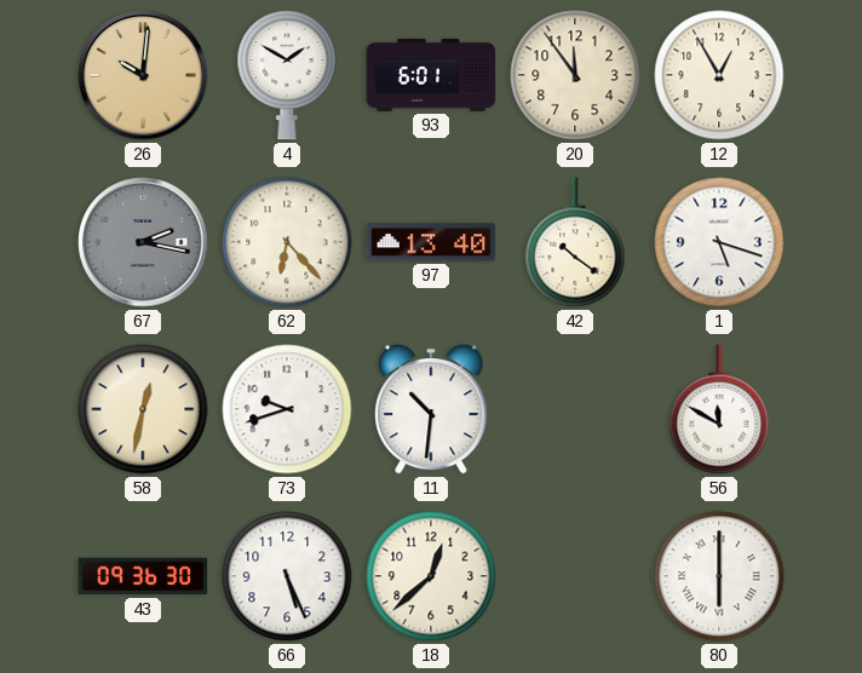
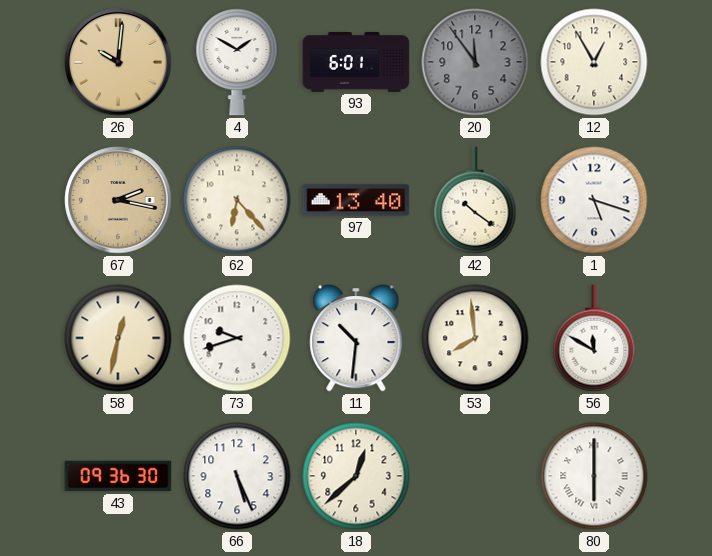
20 dial: cream -> grey (475, 62)
67 dial: grey -> champagne (118, 200)
53: none -> 7:59 (475, 338)
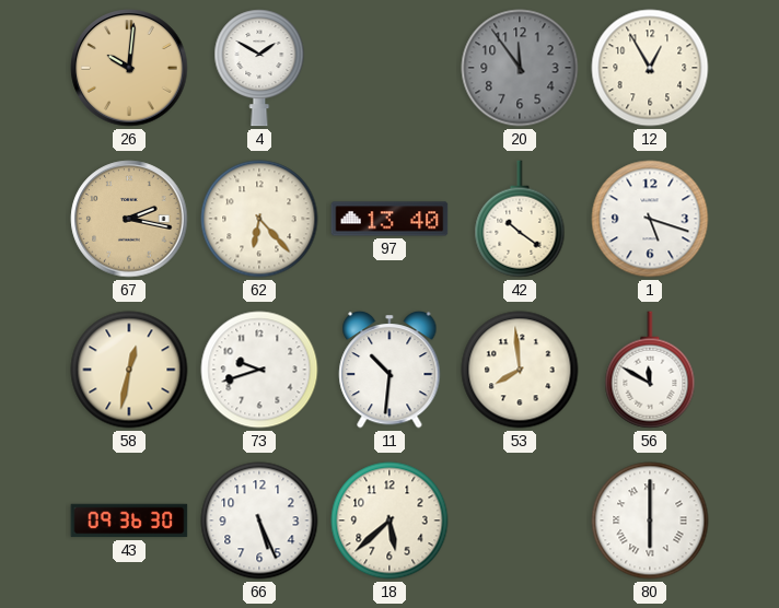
93: 6:01 -> none (356, 62)
18: 12:38 -> 5:38 (389, 521)
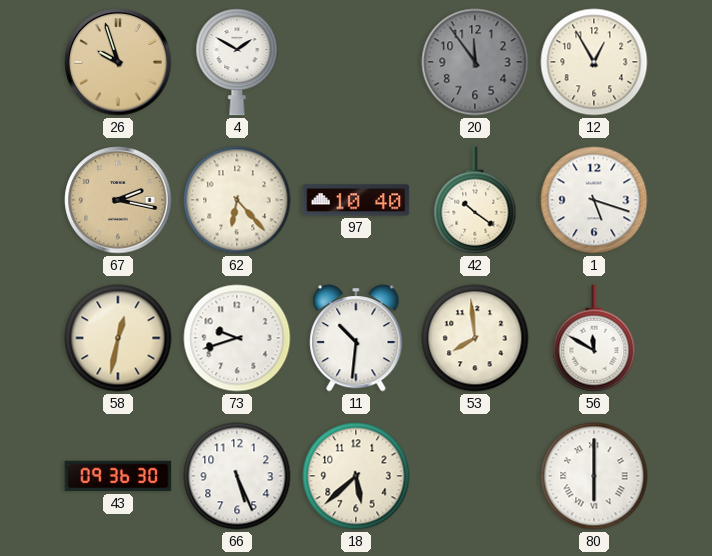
26: 10:01 -> 9:57 (118, 62)
97: 13:40 -> 10:40 (356, 200)
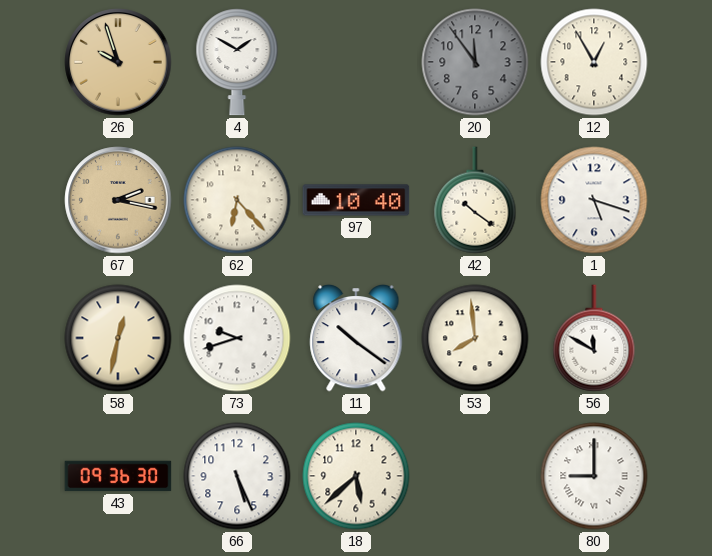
11: 10:31 -> 10:21 (356, 338)
80: 6:00 -> 9:00 (594, 476)
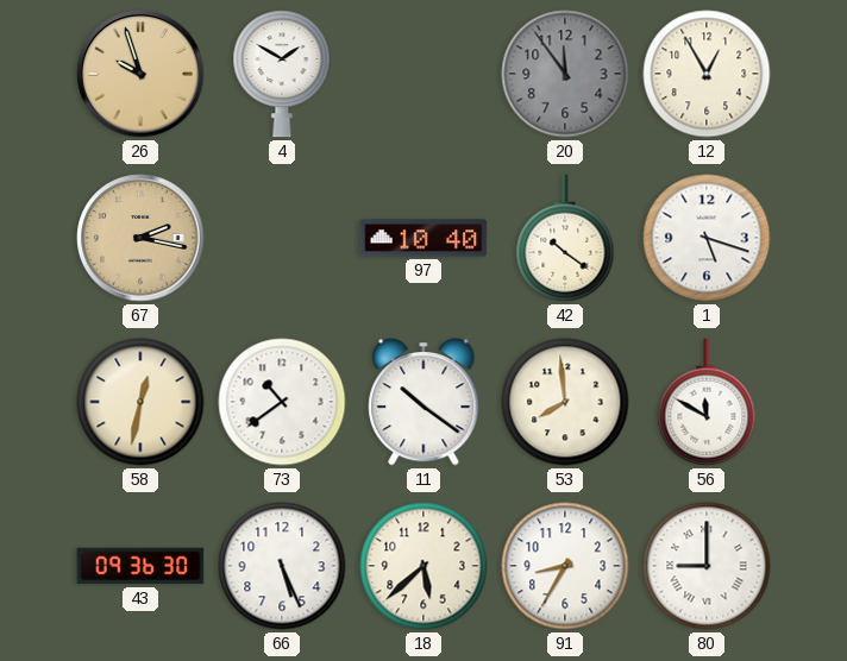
62: 6:23 -> none (237, 200)
73: 9:42 -> 10:39 (282, 402)
91: none -> 8:35 (565, 566)
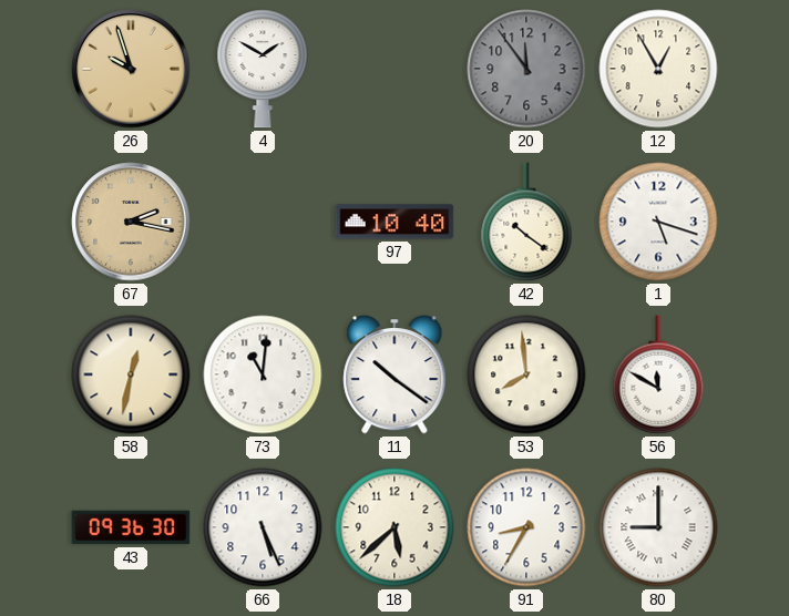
73: 10:39 -> 11:01 (263, 374)
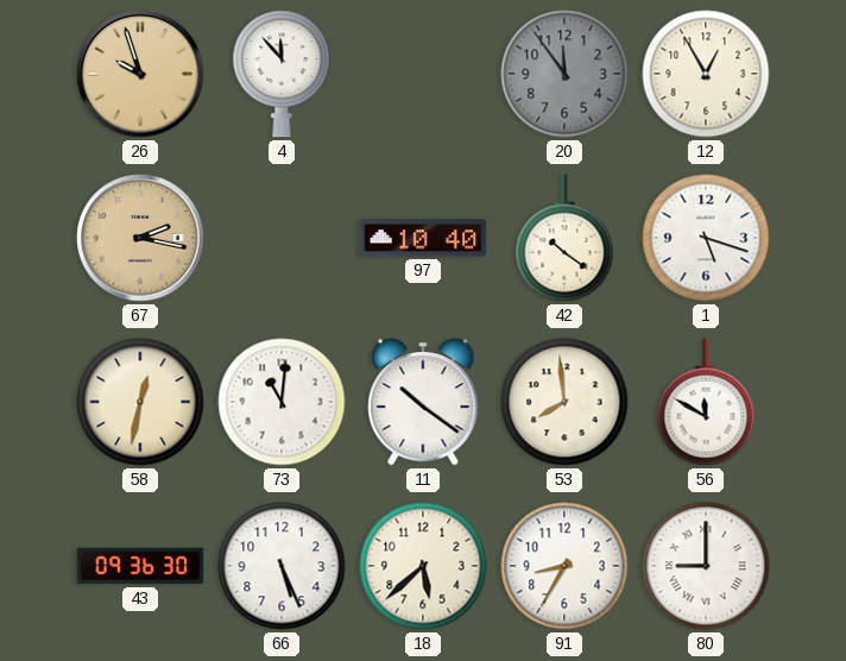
4: 1:50 -> 11:53 (282, 74)
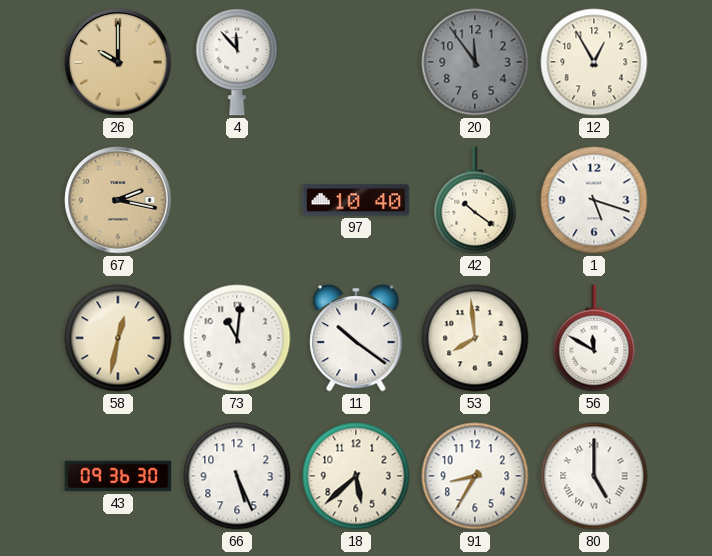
26: 9:57 -> 10:00 (118, 62)
80: 9:00 -> 5:00 (594, 476)
